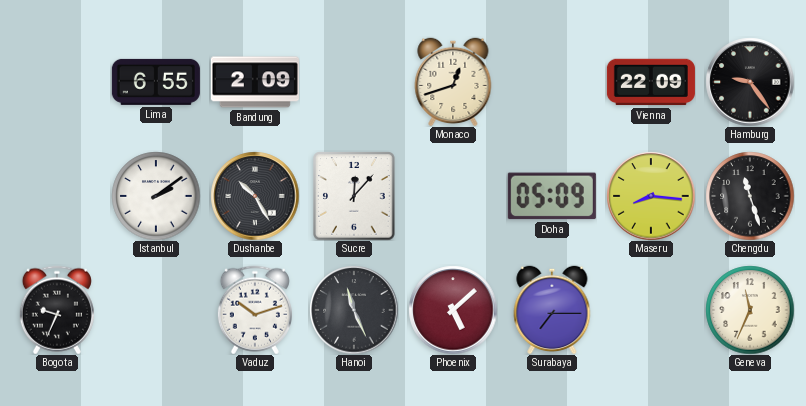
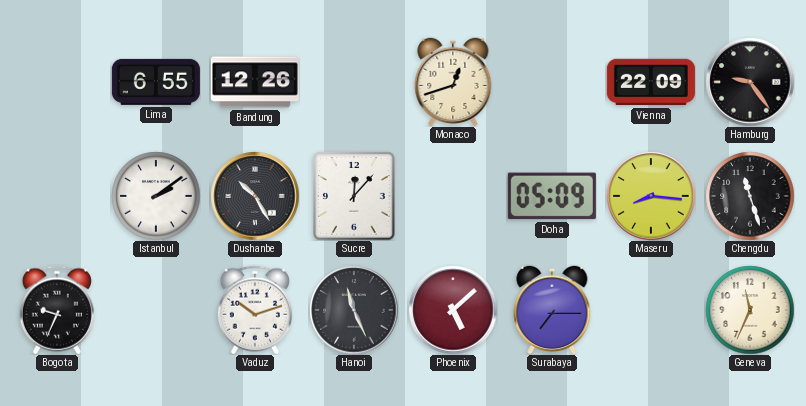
Bandung: 2:09 -> 12:26 (255, 82)
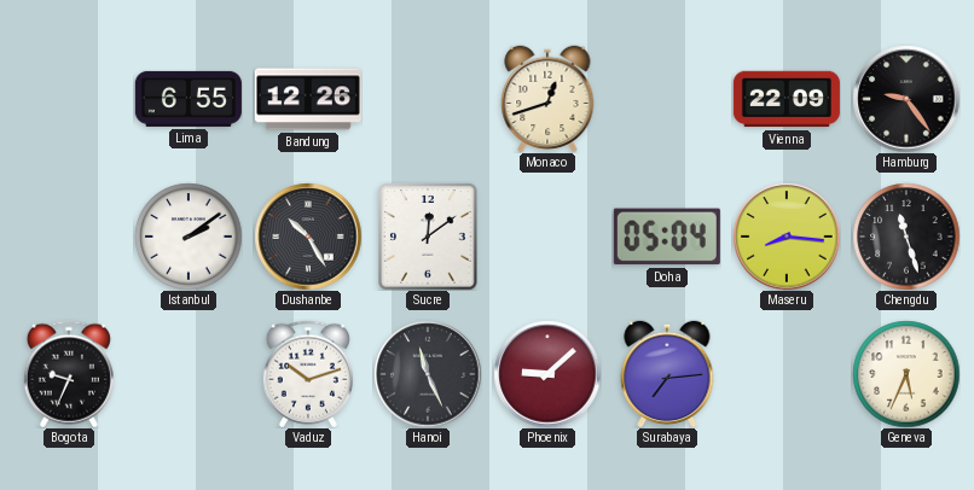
Sucre: 12:07 -> 12:09 (428, 237)
Doha: 05:09 -> 05:04 (667, 237)
Phoenix: 5:08 -> 9:08 (547, 374)
Surabaya: 7:15 -> 7:14 (667, 374)
Geneva: 11:34 -> 5:34 (906, 374)
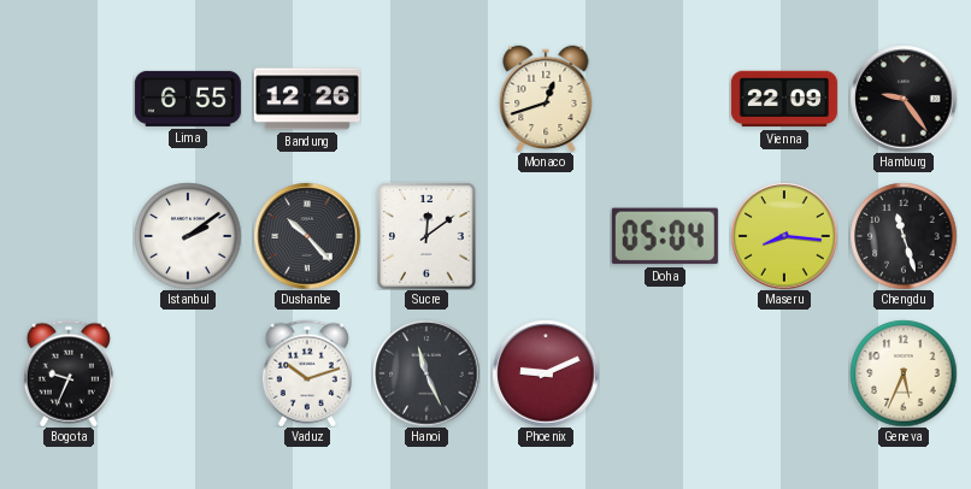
Dushanbe: 10:25 -> 10:23 (307, 236)
Phoenix: 9:08 -> 9:11 (546, 373)
Surabaya: 7:14 -> none (667, 374)
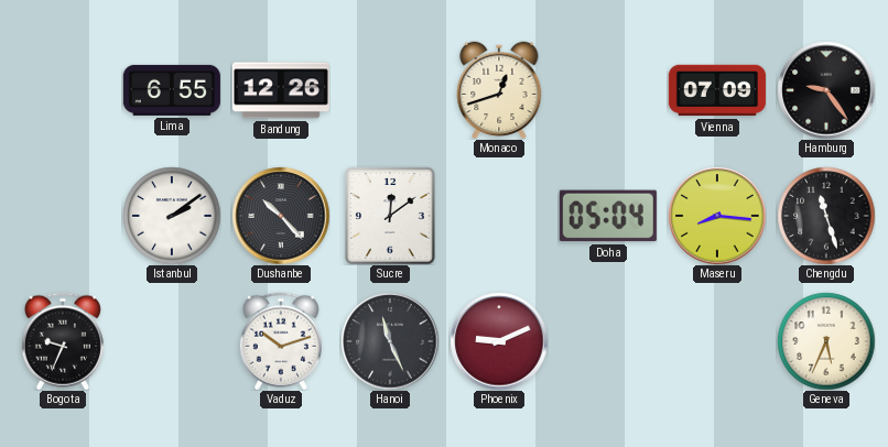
Vienna: 22:09 -> 07:09 (717, 90)
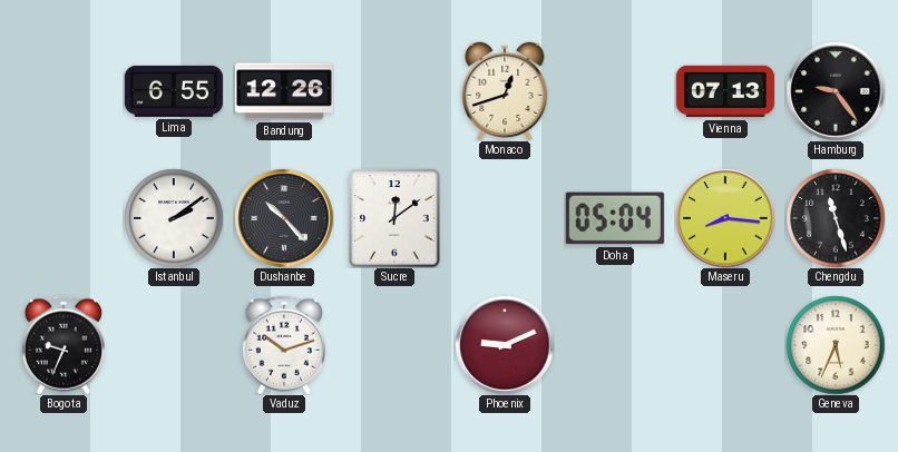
Vienna: 07:09 -> 07:13 (725, 91)
Hanoi: 11:26 -> none (390, 341)
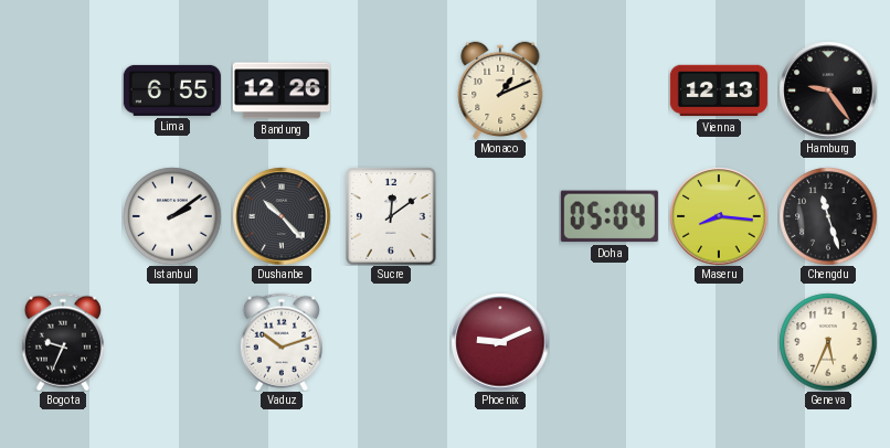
Monaco: 12:42 -> 1:11 (500, 90)
Vienna: 07:13 -> 12:13 (719, 90)
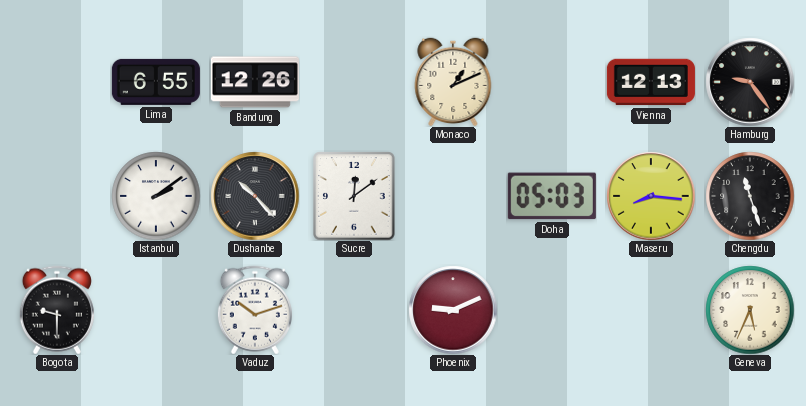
Doha: 05:04 -> 05:03 (552, 196)
Bogota: 9:34 -> 9:30 (57, 310)
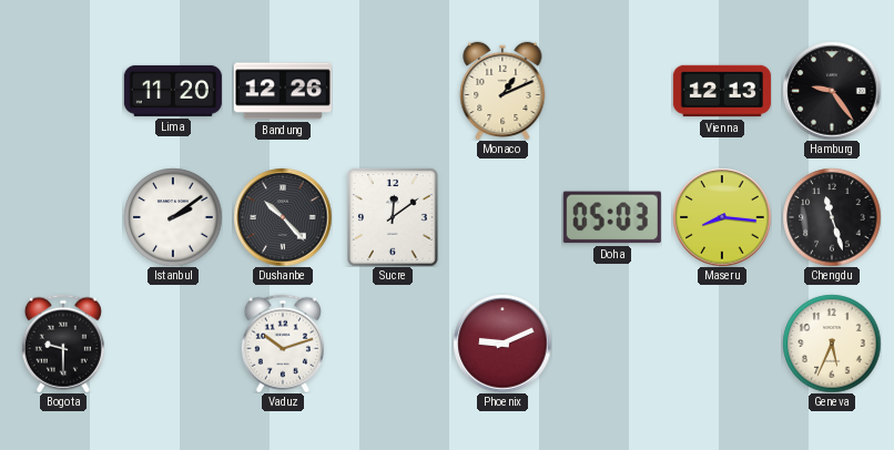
Lima: 6:55 -> 11:20 (173, 91)
